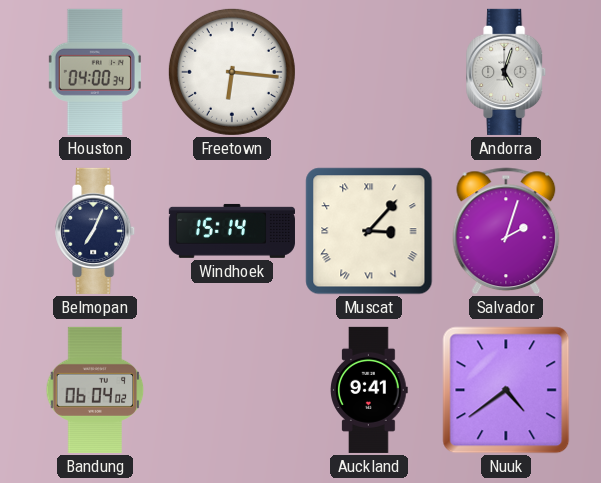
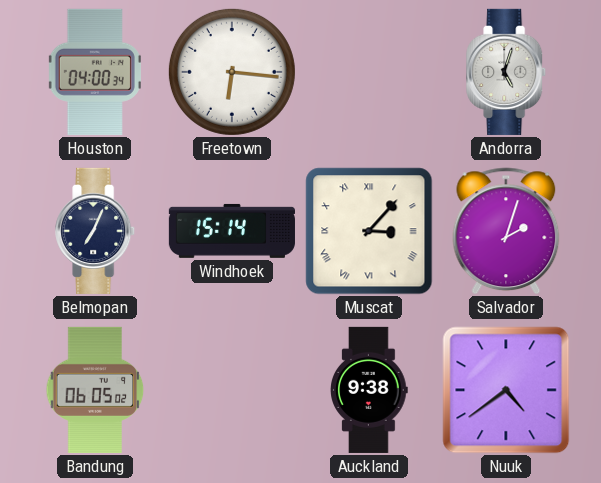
Bandung: 06:04 -> 06:05 (95, 390)
Auckland: 9:41 -> 9:38 (369, 390)
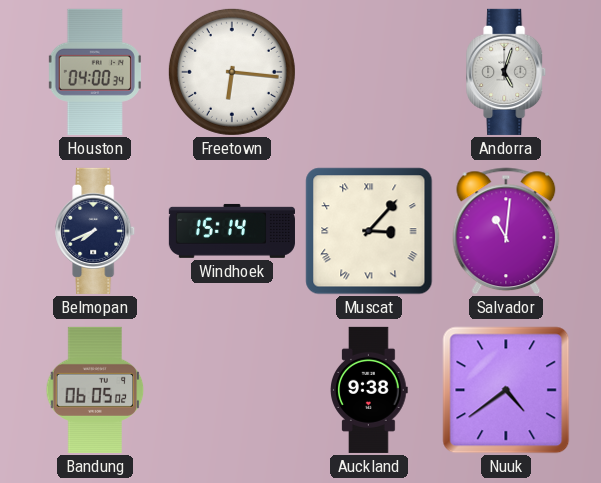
Belmopan: 7:04 -> 7:41 (96, 231)
Salvador: 2:03 -> 11:01 (506, 231)
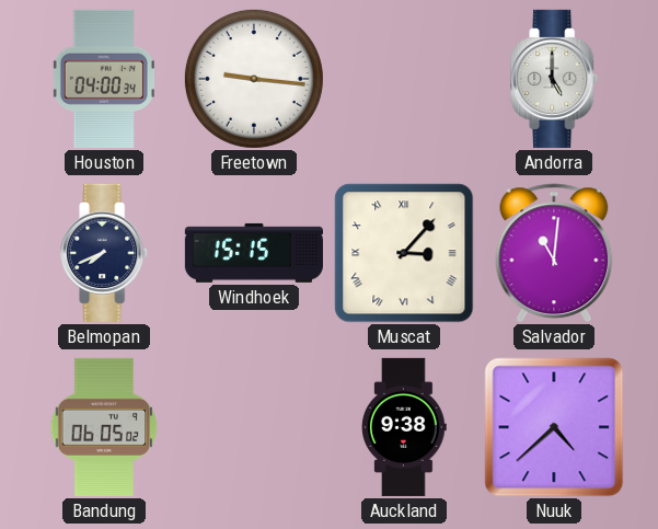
Freetown: 6:16 -> 9:16 (254, 79)
Andorra: 5:03 -> 5:00 (555, 79)
Windhoek: 15:14 -> 15:15 (254, 253)
Nuuk: 4:39 -> 4:38 (554, 427)
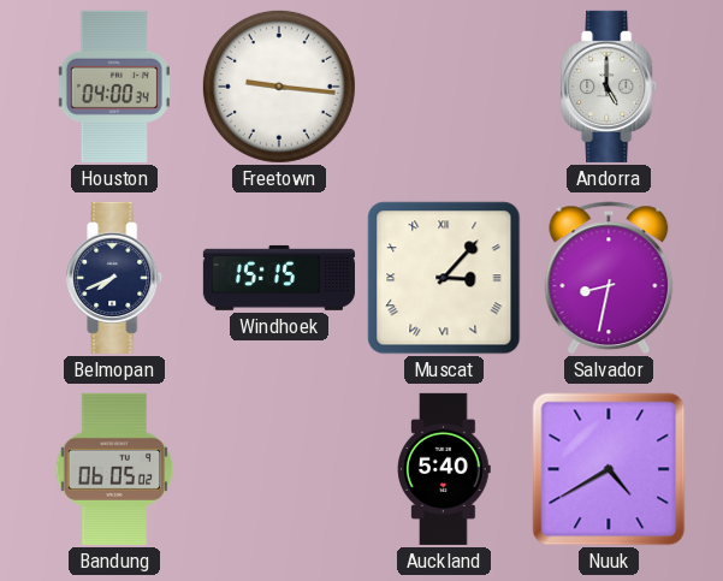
Salvador: 11:01 -> 8:32 (609, 278)
Auckland: 9:38 -> 5:40 (444, 469)
Nuuk: 4:38 -> 4:40 (609, 469)
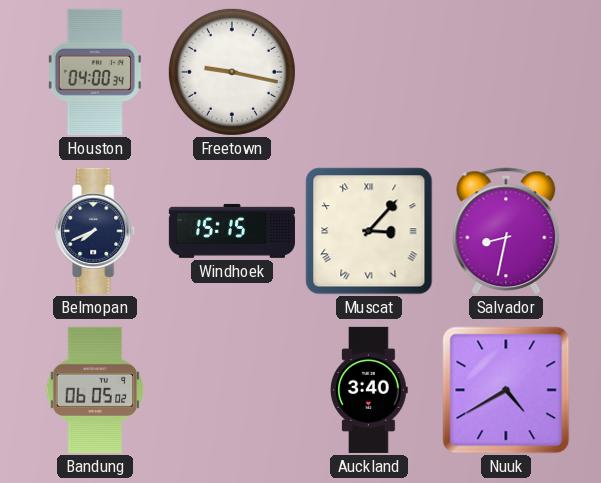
Freetown: 9:16 -> 9:17 (232, 72)
Andorra: 5:00 -> none (610, 87)
Auckland: 5:40 -> 3:40 (369, 390)
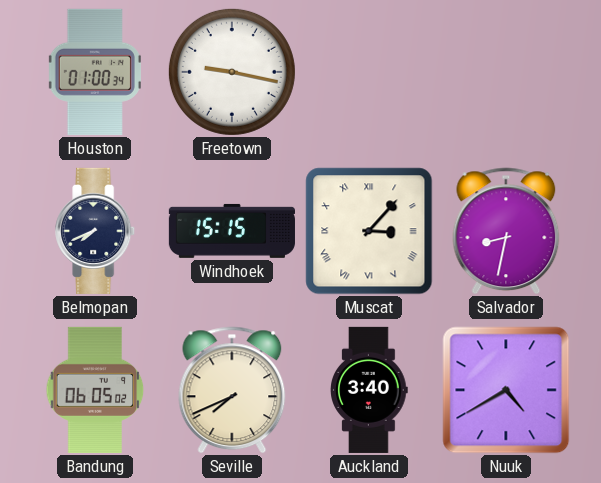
Houston: 04:00 -> 01:00 (95, 72)
Seville: none -> 7:41 (232, 390)
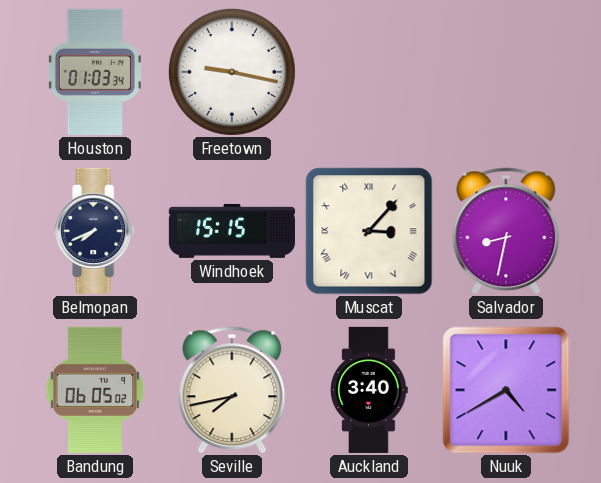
Houston: 01:00 -> 01:03 (95, 72)
Seville: 7:41 -> 7:43 (232, 390)
